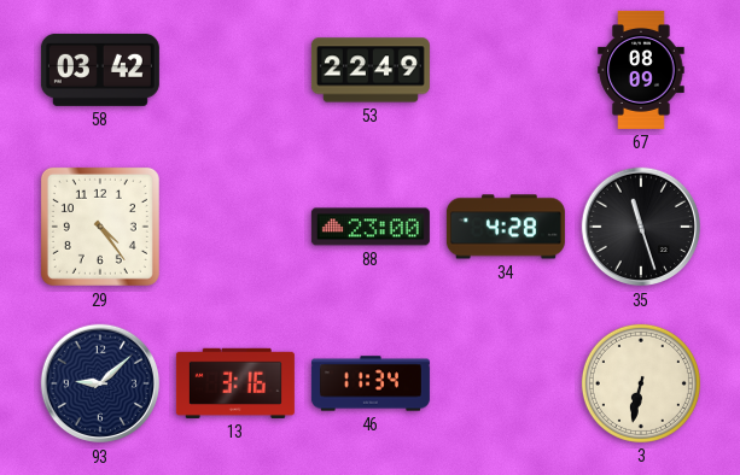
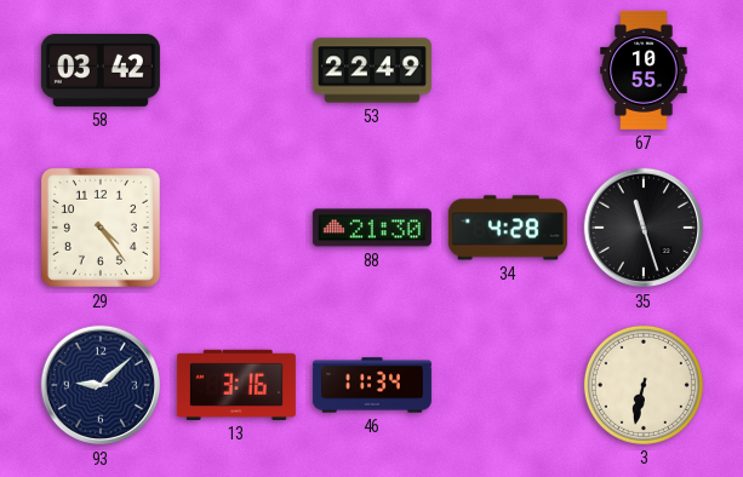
67: 08:09 -> 10:55 (644, 70)
88: 23:00 -> 21:30 (372, 228)
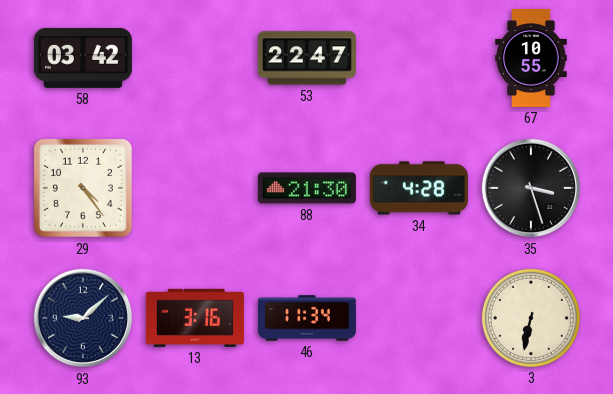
53: 22:49 -> 22:47 (307, 58)
35: 11:27 -> 3:27 (531, 188)
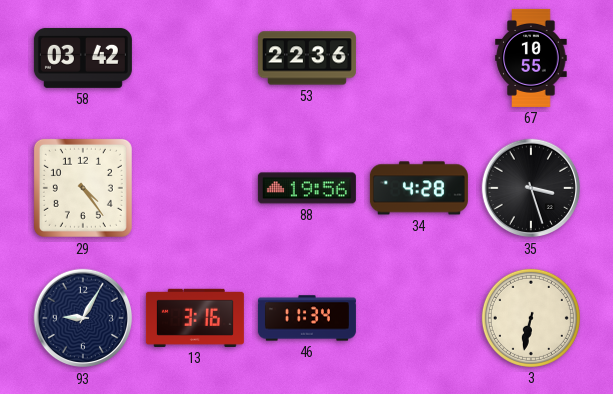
53: 22:47 -> 22:36 (307, 58)
88: 21:30 -> 19:56 (307, 188)
93: 9:08 -> 9:05 (83, 318)
